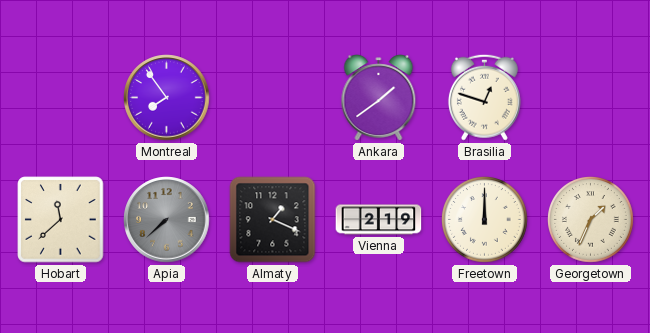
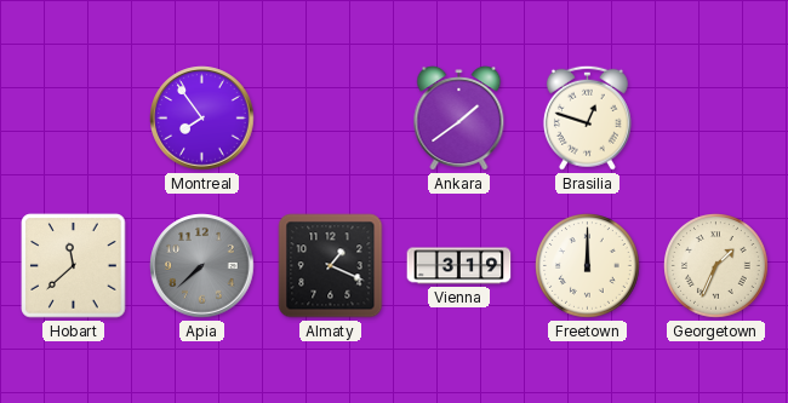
Vienna: 2:19 -> 3:19 (459, 266)
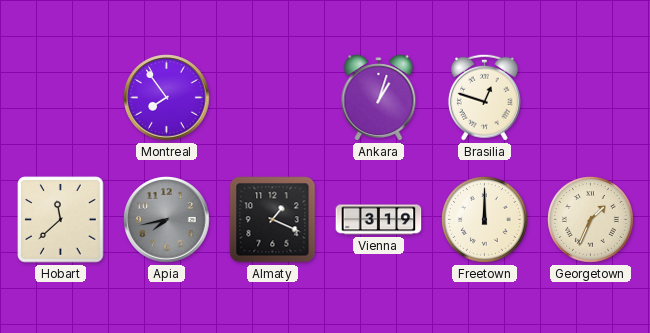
Ankara: 1:39 -> 1:03 (379, 98)
Apia: 7:38 -> 7:43 (167, 220)
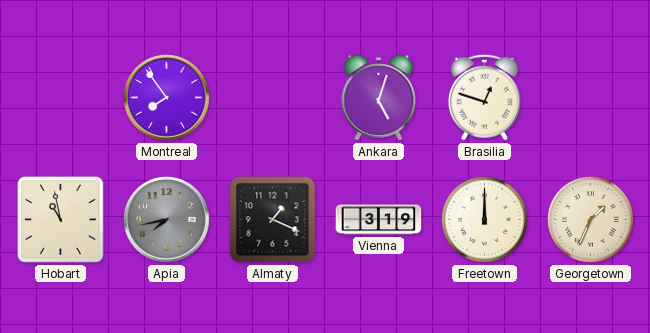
Ankara: 1:03 -> 5:03 (379, 98)
Hobart: 11:38 -> 10:58 (61, 220)
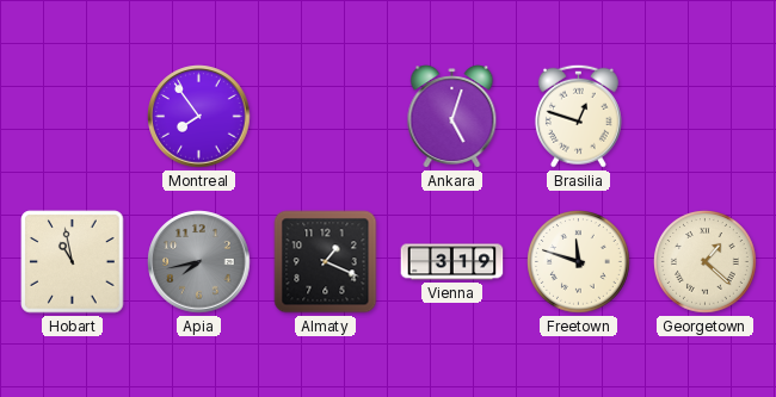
Freetown: 12:00 -> 11:48 (579, 262)
Georgetown: 1:34 -> 1:22 (706, 262)
